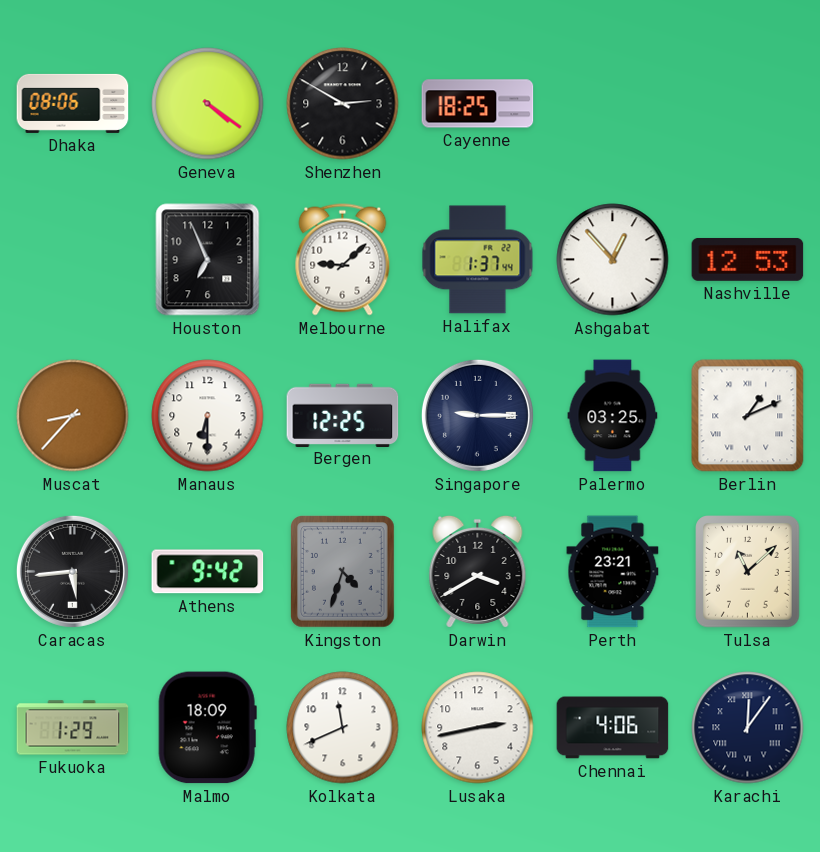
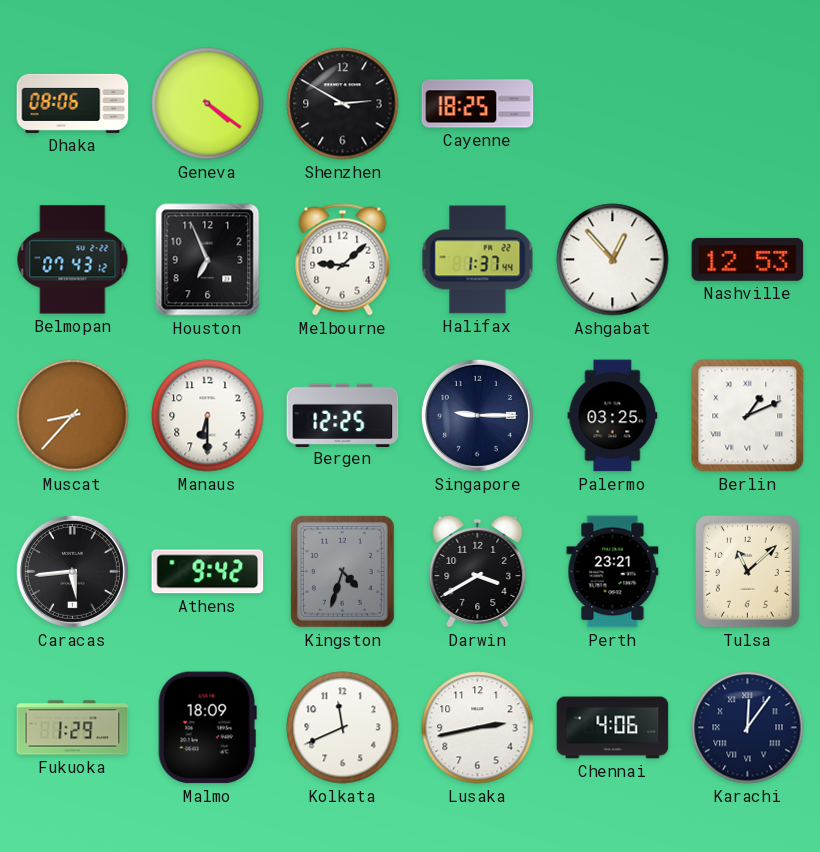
Belmopan: none -> 07:43 (73, 260)
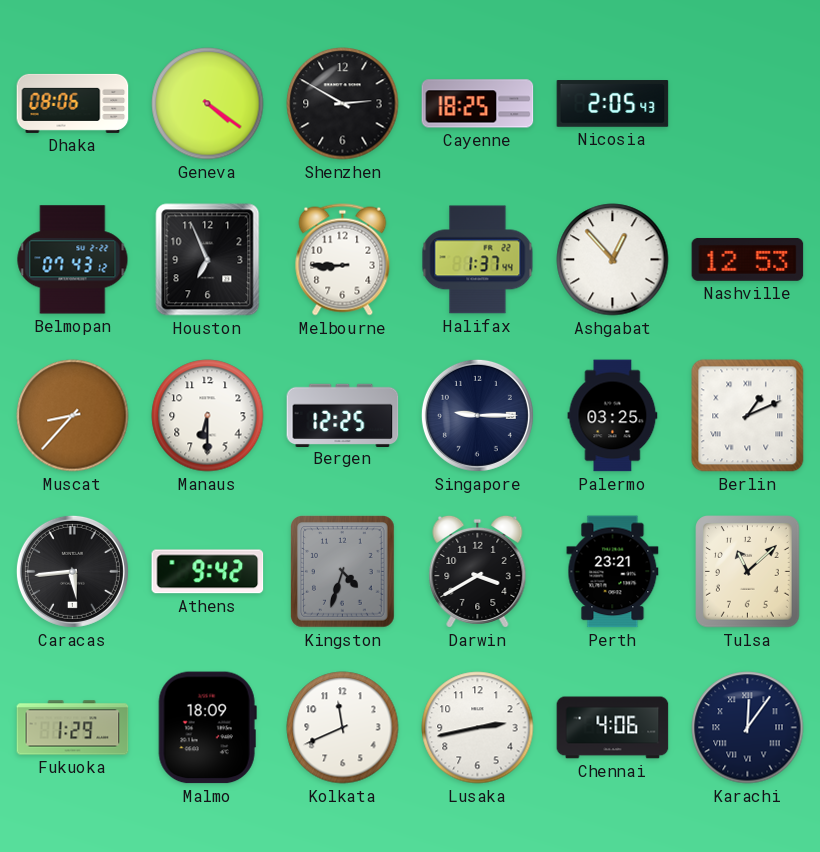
Nicosia: none -> 2:05 (613, 104)
Melbourne: 9:08 -> 8:45 (343, 260)
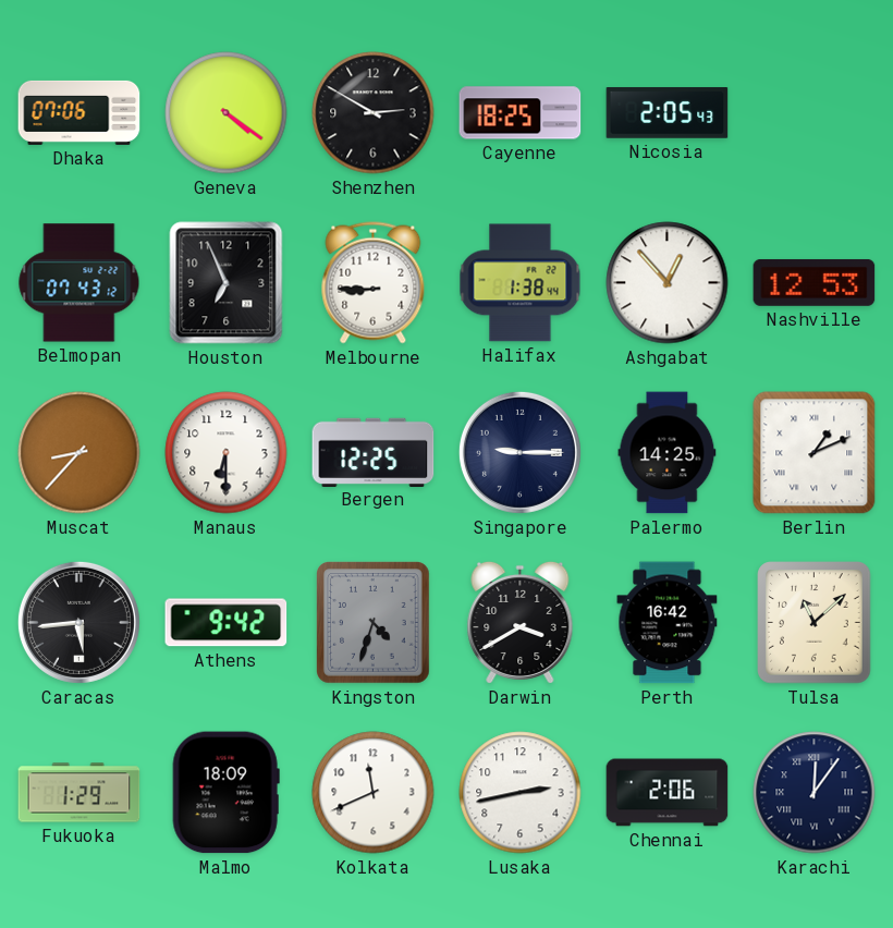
Dhaka: 08:06 -> 07:06 (79, 112)
Halifax: 1:37 -> 1:38 (521, 283)
Palermo: 03:25 -> 14:25 (668, 453)
Perth: 23:21 -> 16:42 (668, 623)
Chennai: 4:06 -> 2:06 (668, 793)
